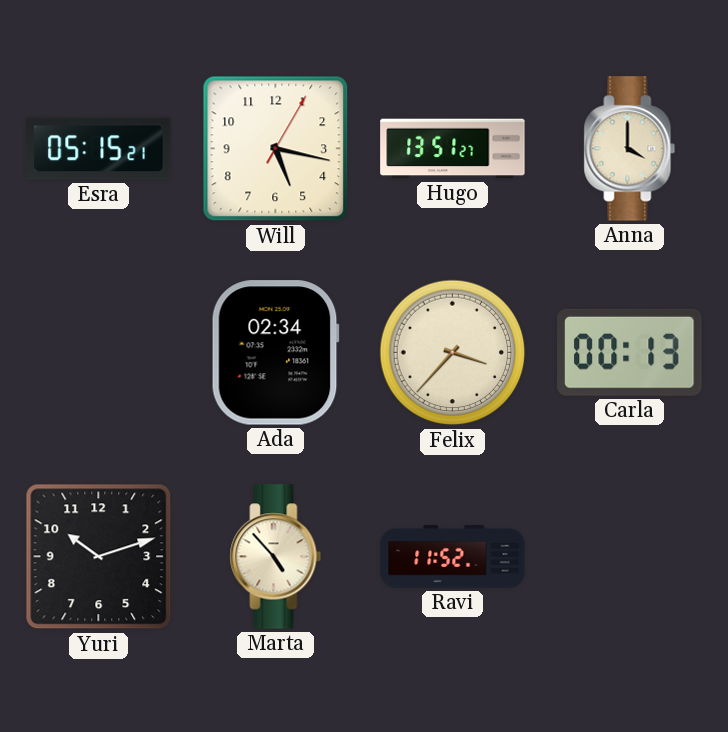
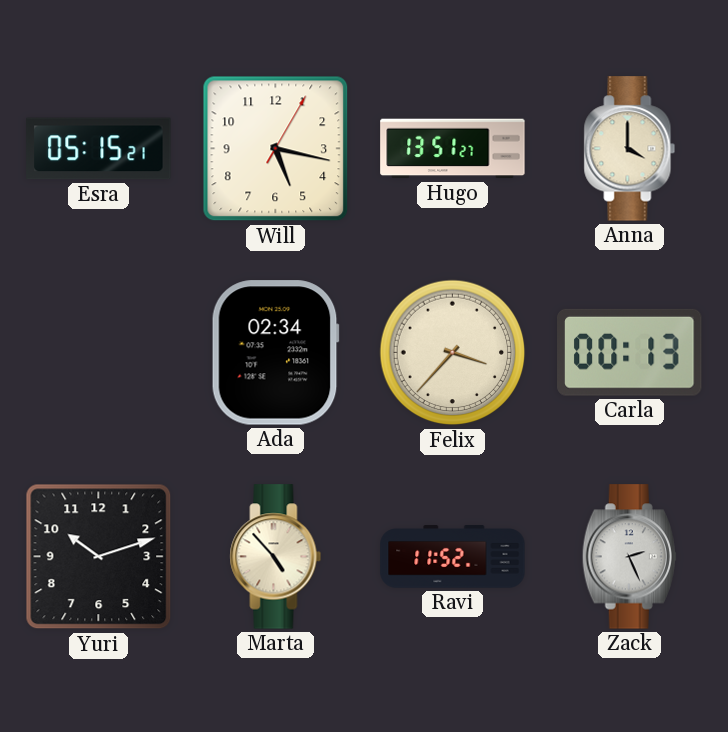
Zack: none -> 2:26 (629, 557)
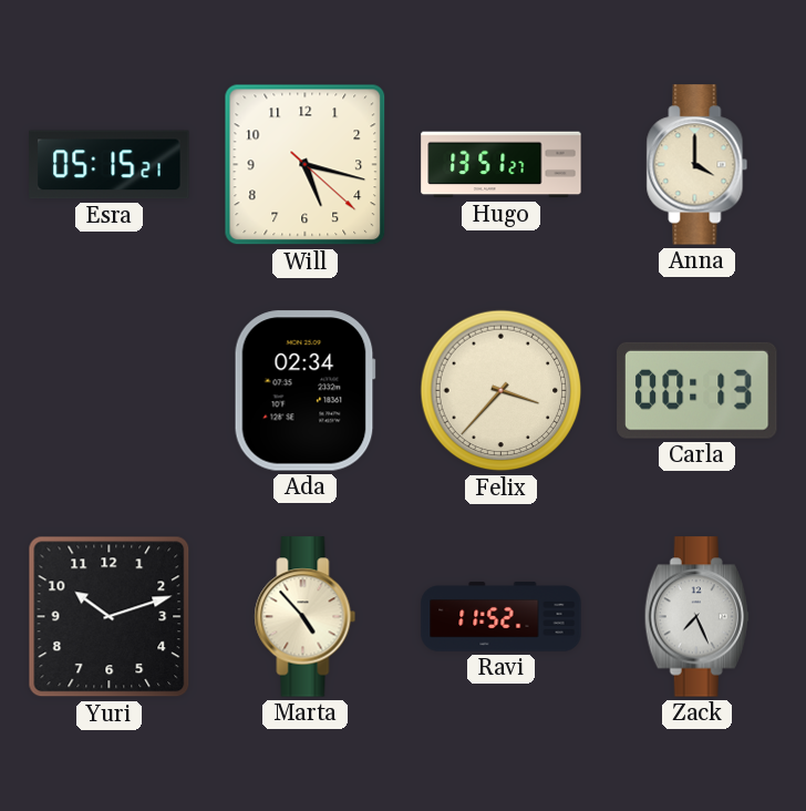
Will: 5:17:05 -> 5:17:22 (306, 165)
Zack: 2:26 -> 7:26 (696, 617)
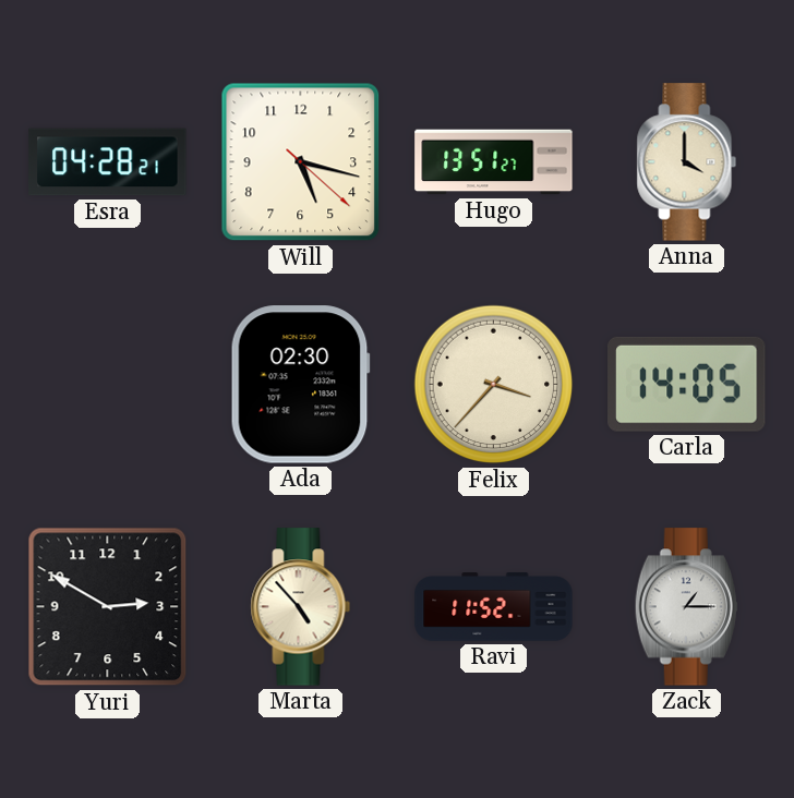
Esra: 05:15 -> 04:28 (108, 162)
Ada: 02:34 -> 02:30 (300, 385)
Carla: 00:13 -> 14:05 (687, 384)
Yuri: 10:12 -> 2:50 (108, 607)
Zack: 7:26 -> 1:15 (686, 607)
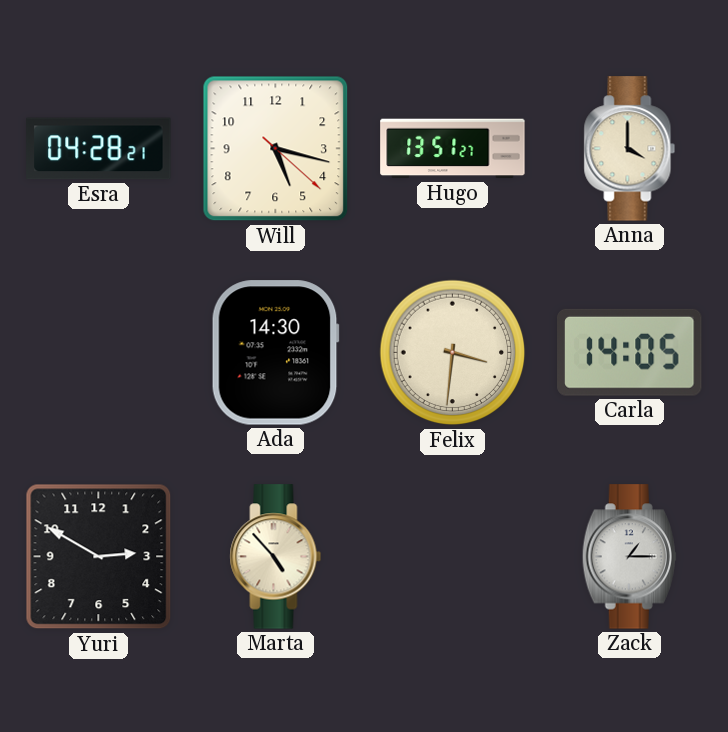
Ada: 02:30 -> 14:30 (275, 353)
Felix: 3:37 -> 3:31 (453, 353)
Ravi: 11:52 -> none (494, 607)
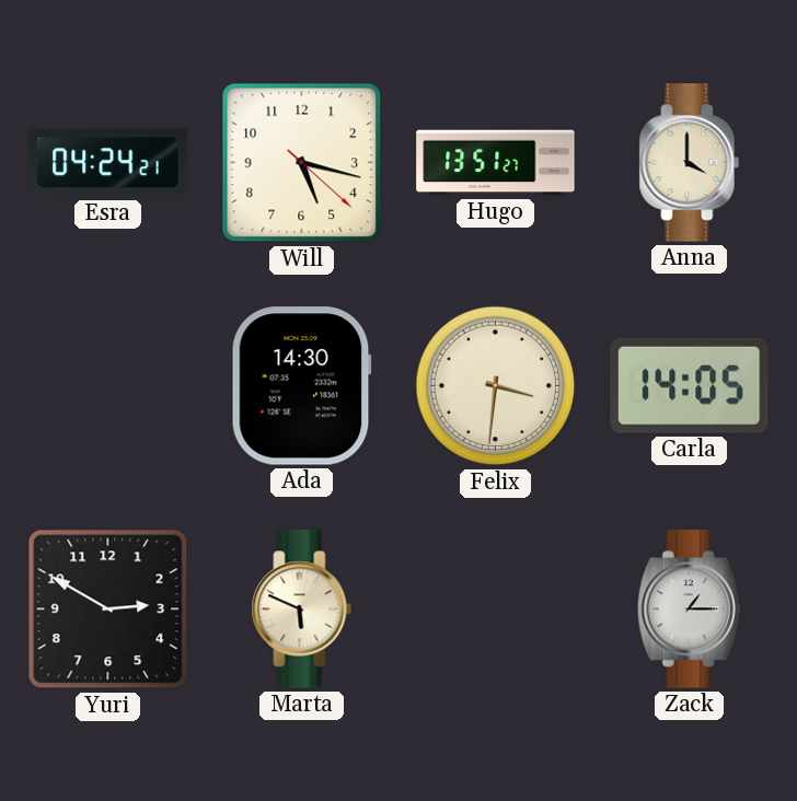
Esra: 04:28 -> 04:24 (108, 163)
Marta: 4:53 -> 5:49 (302, 610)
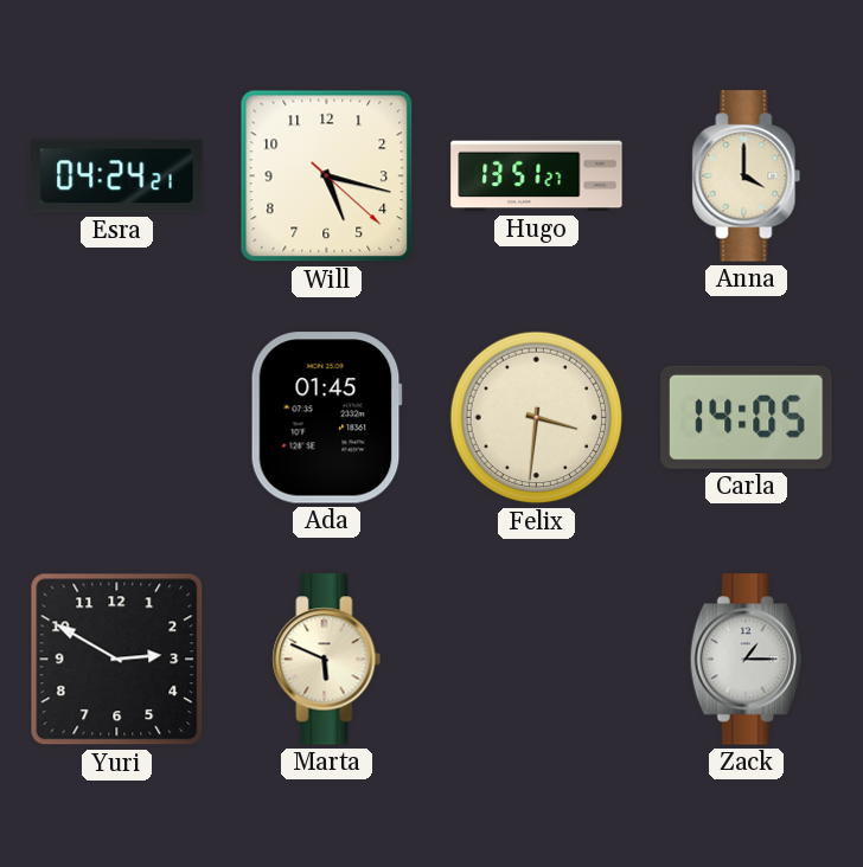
Ada: 14:30 -> 01:45 (326, 418)
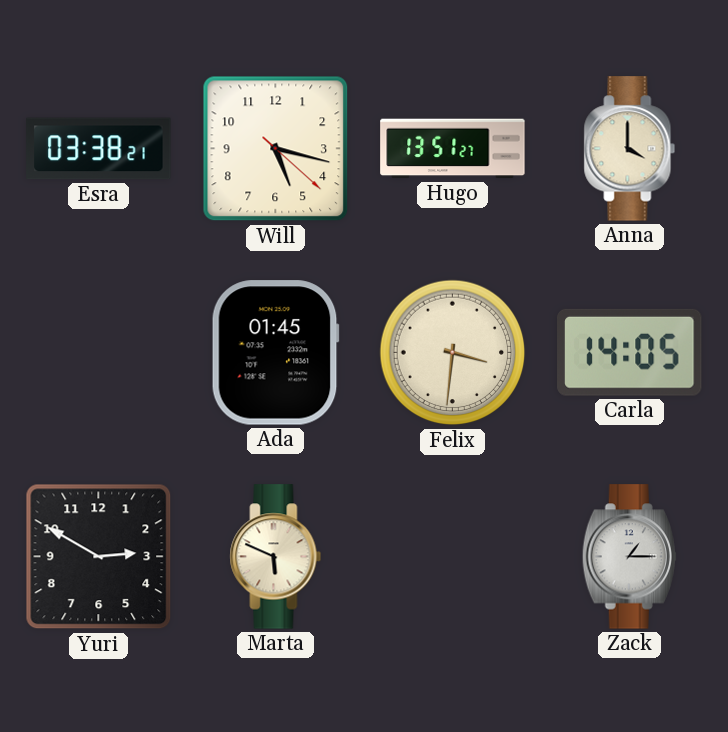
Esra: 04:24 -> 03:38 (99, 149)
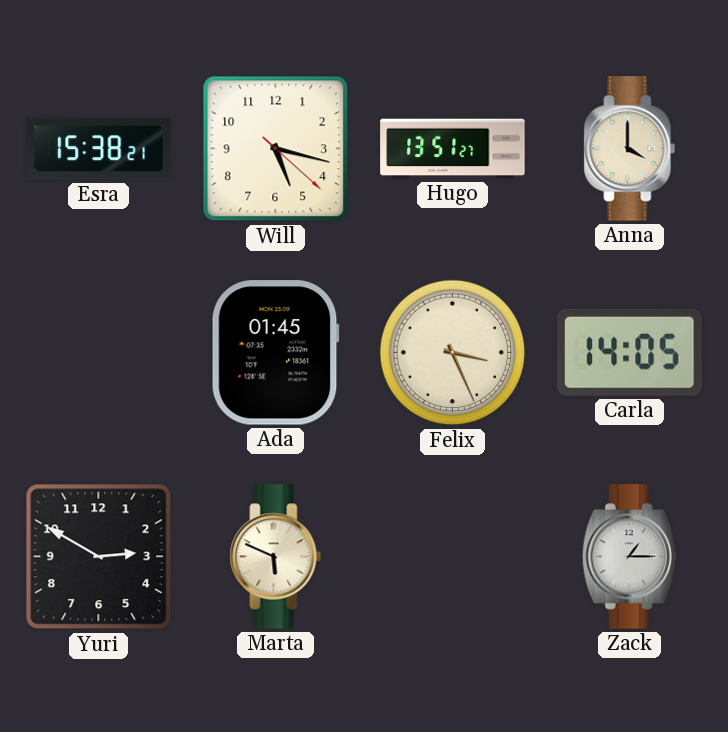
Esra: 03:38 -> 15:38 (99, 149)
Felix: 3:31 -> 3:26 (453, 353)
